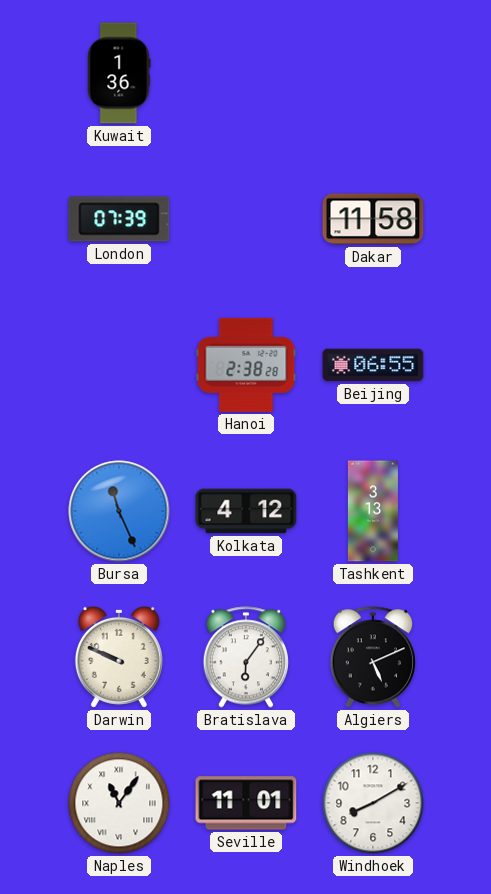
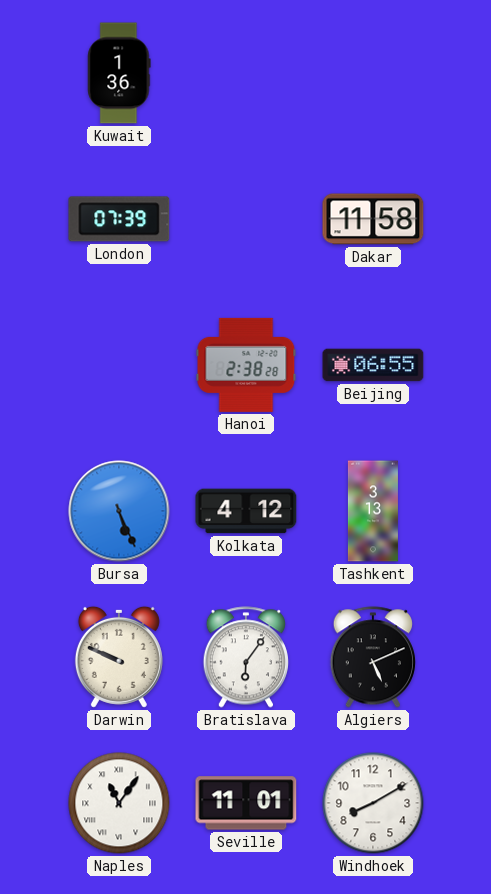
Bursa: 11:26 -> 5:26 (119, 511)
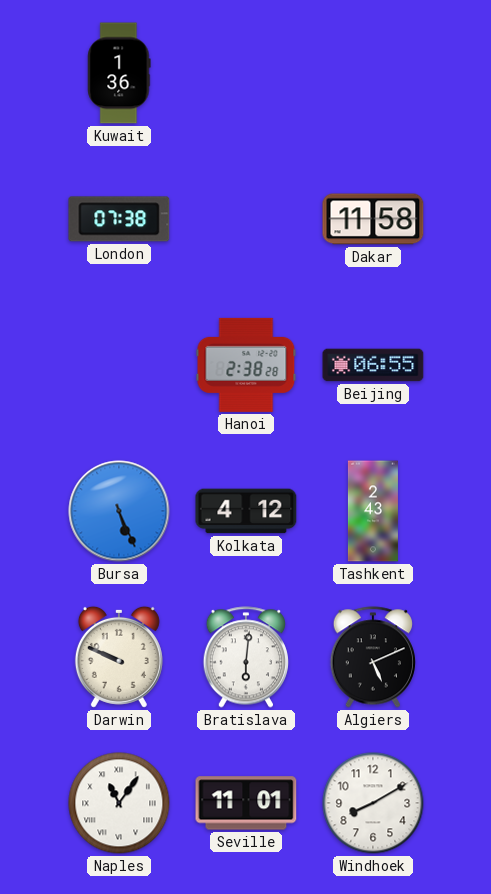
London: 07:39 -> 07:38 (119, 219)
Tashkent: 3:13 -> 2:43 (373, 511)
Bratislava: 6:06 -> 6:01 (245, 657)
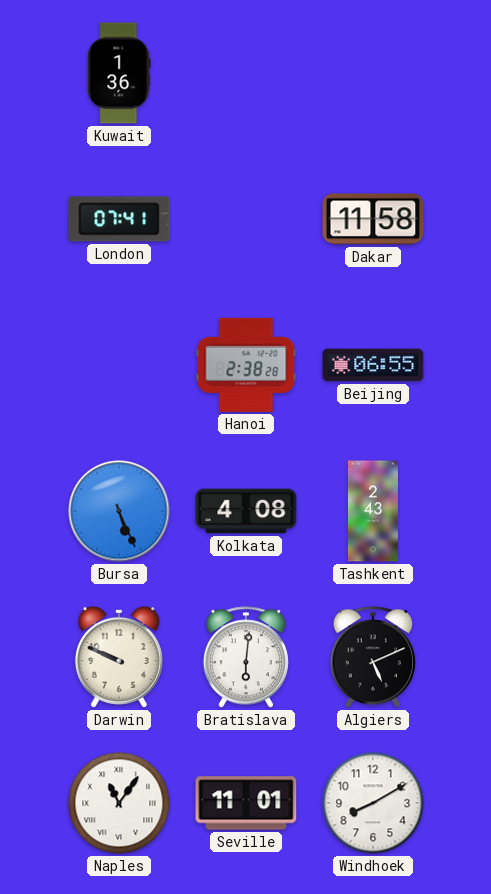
London: 07:38 -> 07:41 (119, 219)
Kolkata: 4:12 -> 4:08 (246, 511)
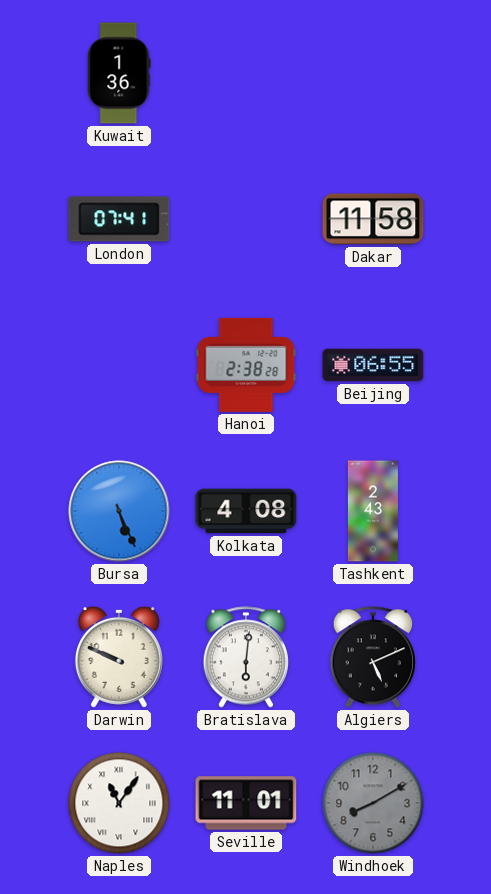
Windhoek dial: white -> grey (373, 803)
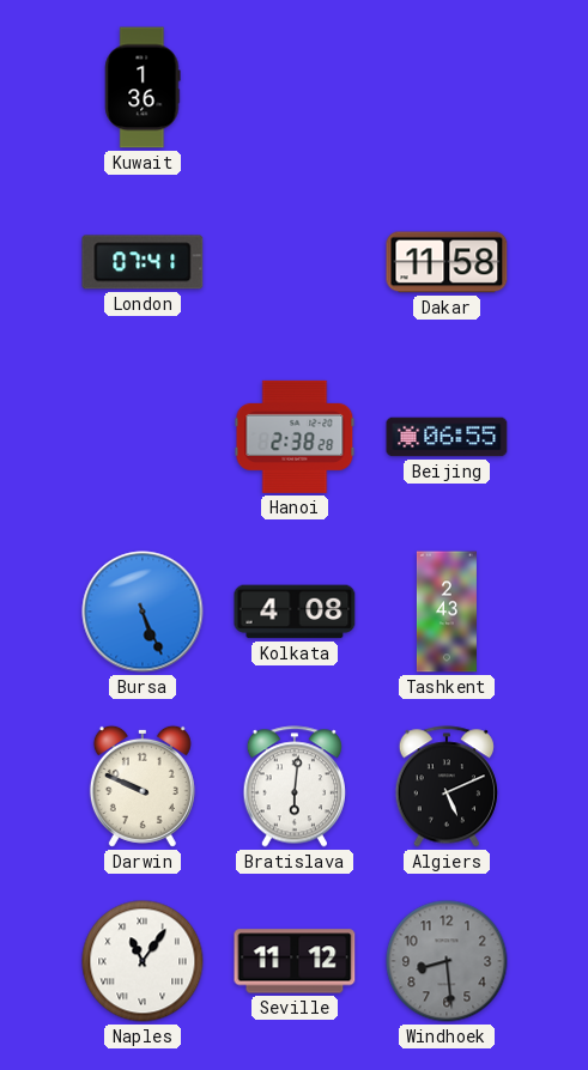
Seville: 11:01 -> 11:12 (295, 961)
Windhoek: 8:10 -> 8:29 (447, 961)
